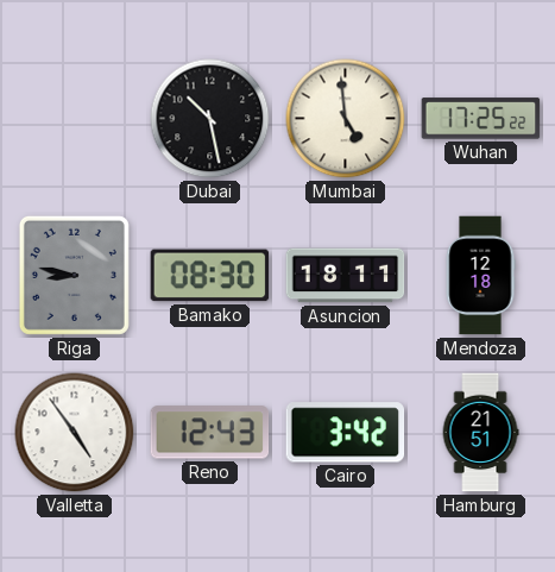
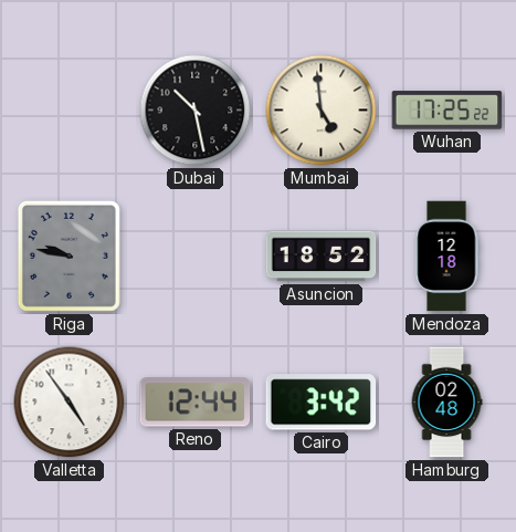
Riga: 8:47 -> 9:47 (69, 255)
Bamako: 08:30 -> none (210, 276)
Asuncion: 18:11 -> 18:52 (322, 257)
Reno: 12:43 -> 12:44 (196, 403)
Hamburg: 21:51 -> 02:48 (446, 403)
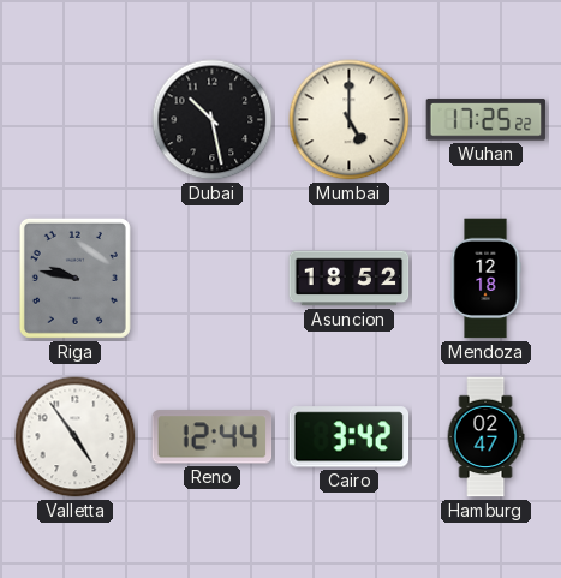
Mumbai: 4:59 -> 5:00 (350, 120)
Hamburg: 02:48 -> 02:47 (485, 437)
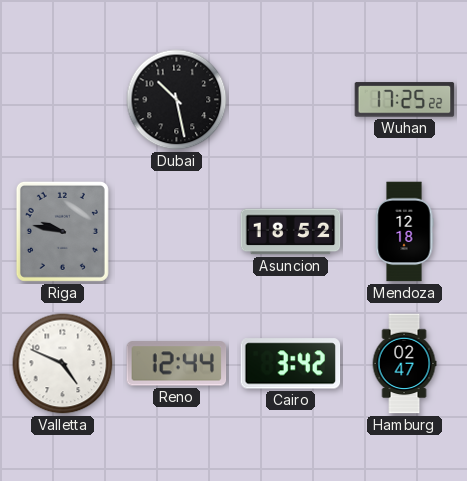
Mumbai: 5:00 -> none (350, 120)
Valletta: 4:54 -> 4:49 (63, 364)
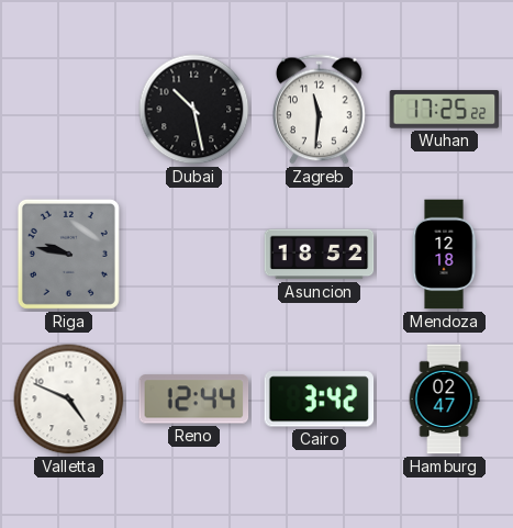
Zagreb: none -> 11:31 (320, 110)
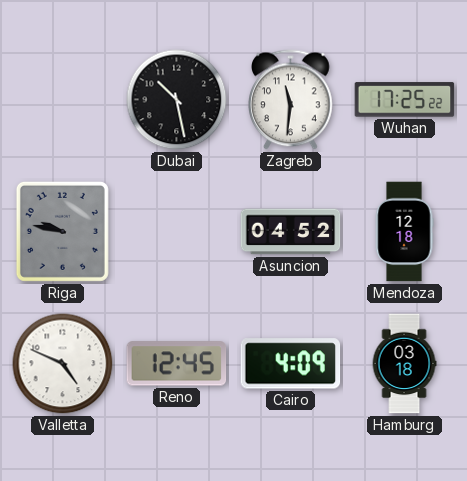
Asuncion: 18:52 -> 04:52 (291, 232)
Reno: 12:44 -> 12:45 (177, 364)
Cairo: 3:42 -> 4:09 (291, 364)
Hamburg: 02:47 -> 03:18 (404, 364)
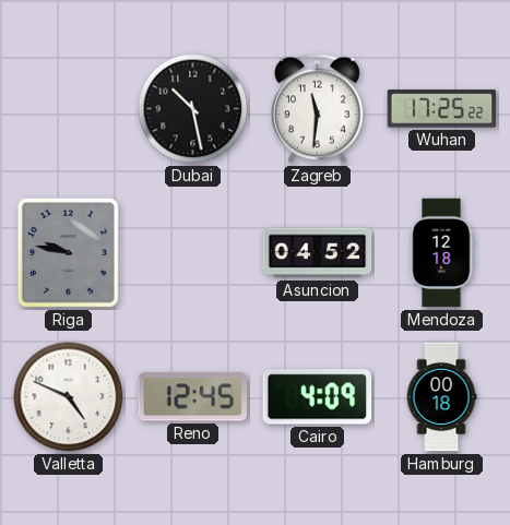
Hamburg: 03:18 -> 00:18 (441, 397)
